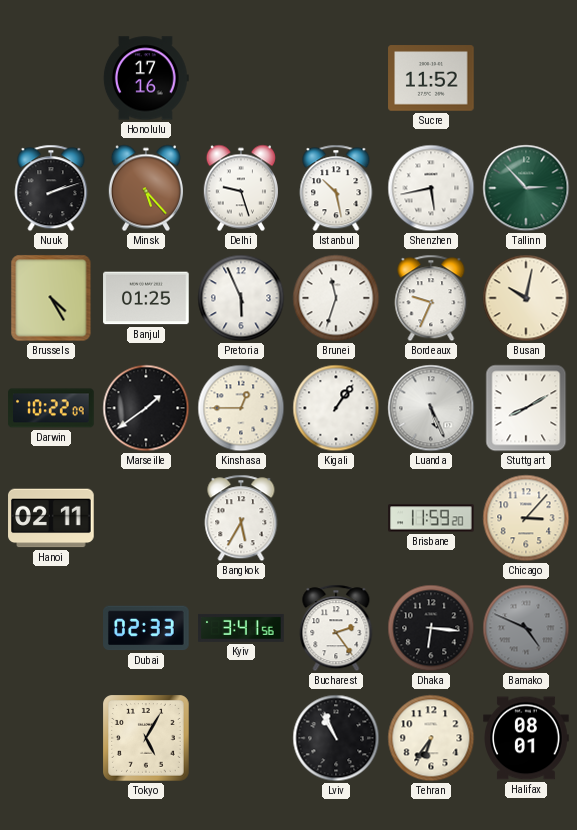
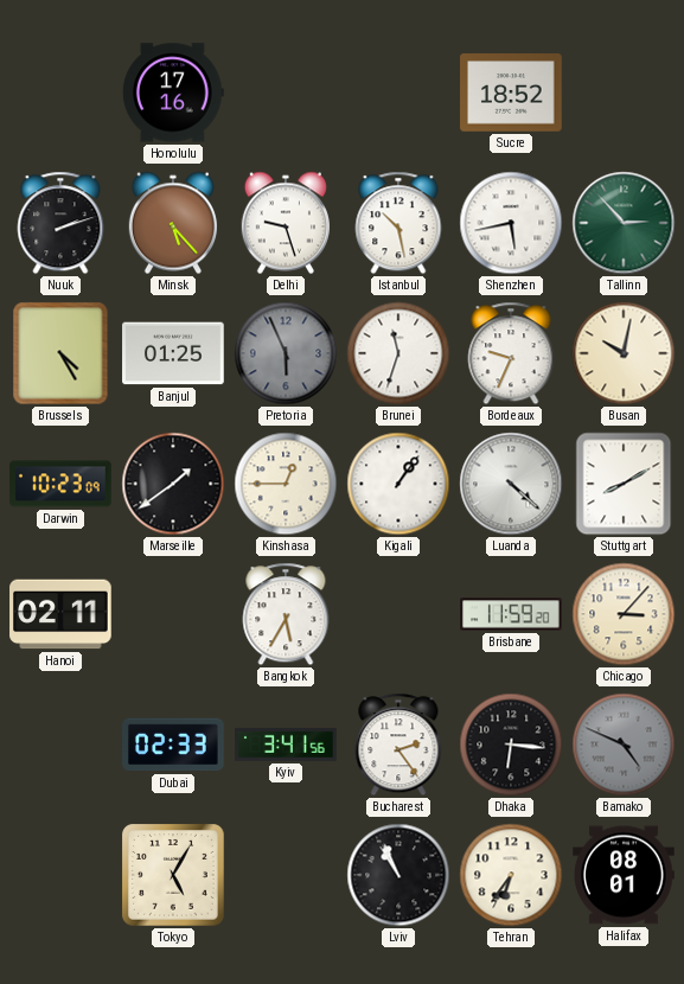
Sucre: 11:52 -> 18:52 (511, 92)
Pretoria dial: white -> grey (286, 353)
Darwin: 10:22 -> 10:23 (60, 484)
Luanda: 5:26 -> 4:22 (511, 484)
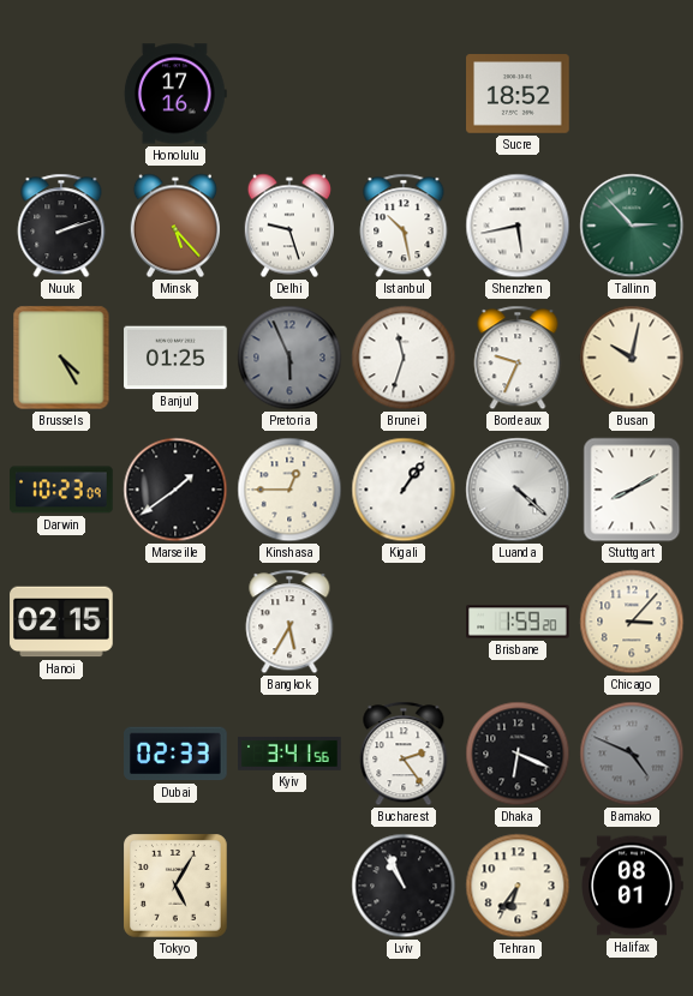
Hanoi: 02:11 -> 02:15 (61, 622)
Brisbane: 11:59 -> 1:59 (518, 622)
Dhaka: 6:16 -> 6:19 (518, 754)
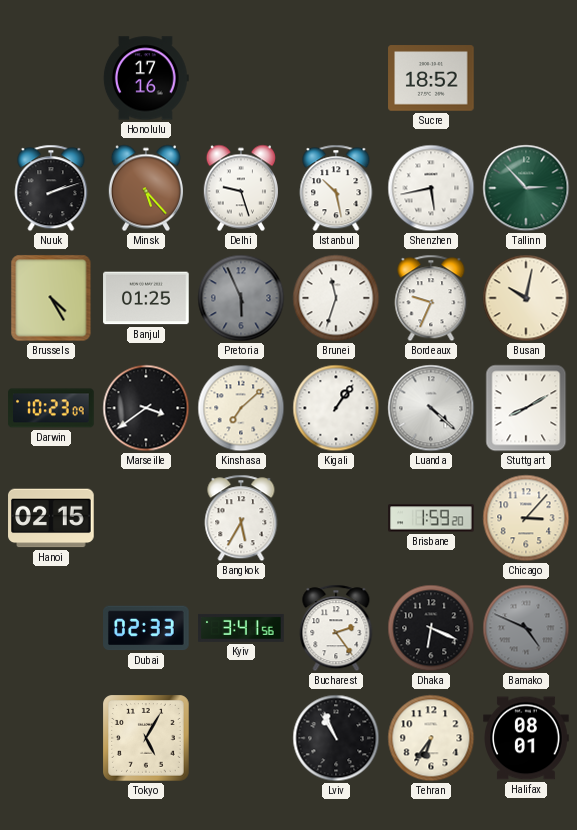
Marseille: 1:39 -> 3:39 (146, 408)
Kinshasa: 12:45 -> 7:08 (241, 408)
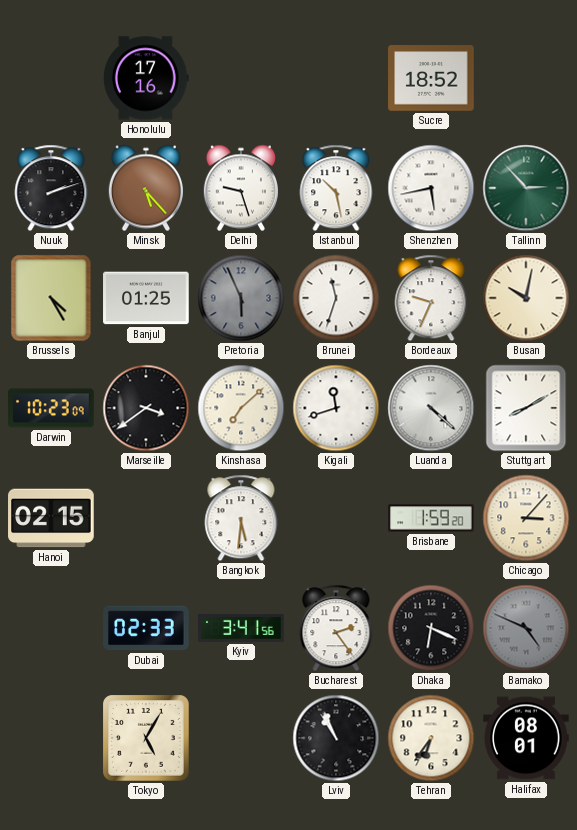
Kigali: 1:06 -> 11:42 (336, 408)
Bangkok: 5:35 -> 5:31 (241, 518)
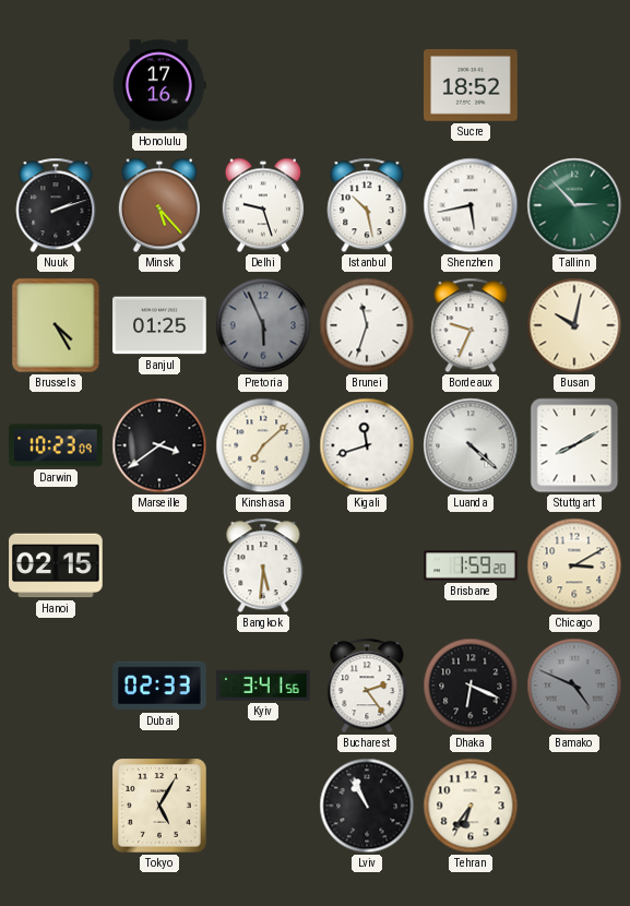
Chicago: 3:07 -> 3:10 (574, 565)
Halifax: 08:01 -> none (526, 738)
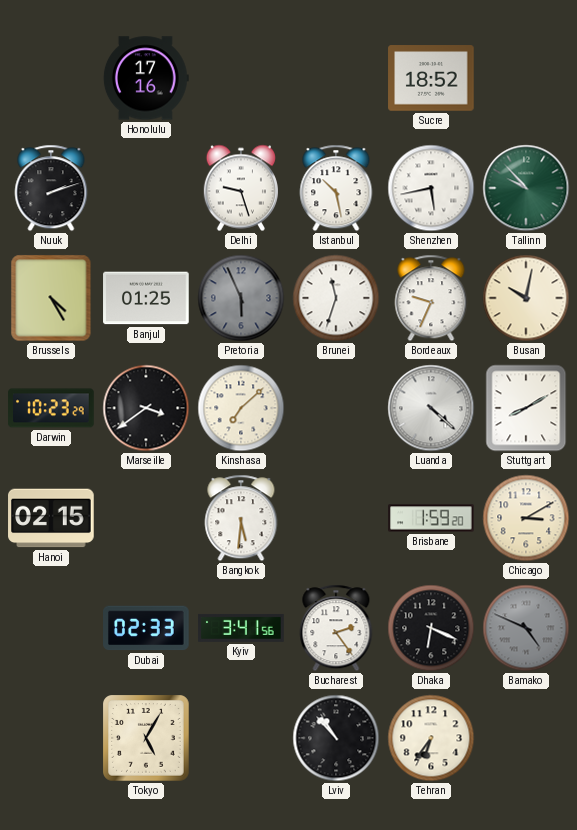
Minsk: 5:23 -> none (159, 205)
Tallinn: 2:53 -> 9:53 (526, 188)
Darwin: 10:23:09 -> 10:23:29 (51, 408)
Kigali: 11:42 -> none (367, 445)
Lviv: 10:56 -> 10:53 (336, 738)
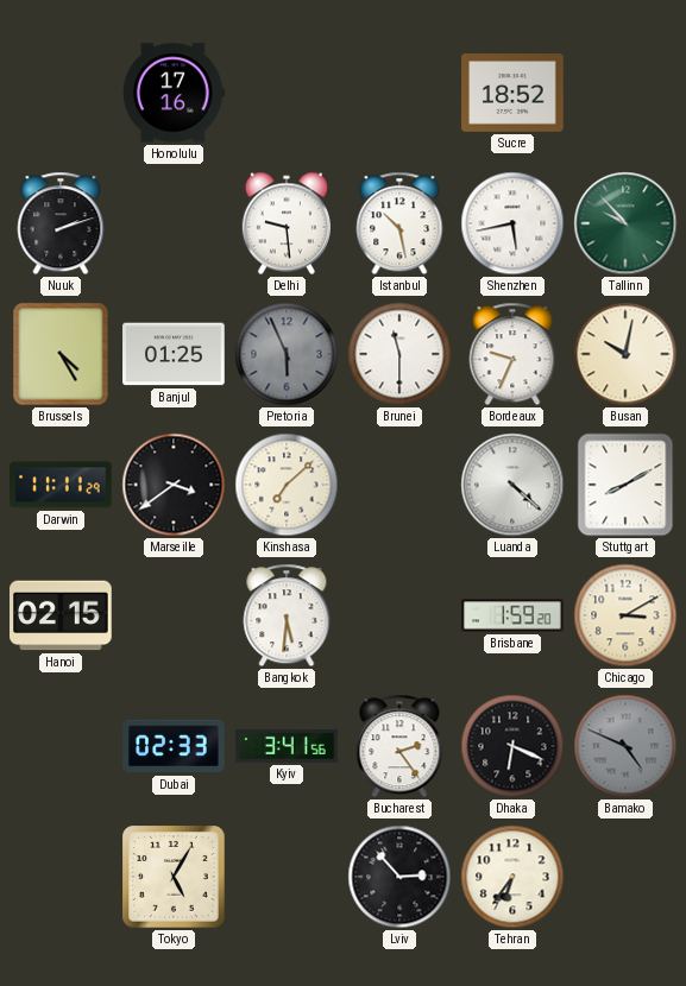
Delhi: 9:27 -> 9:29 (287, 223)
Brunei: 11:33 -> 11:30 (399, 354)
Darwin: 10:23 -> 11:11 (61, 485)
Lviv: 10:53 -> 2:53 (399, 877)
